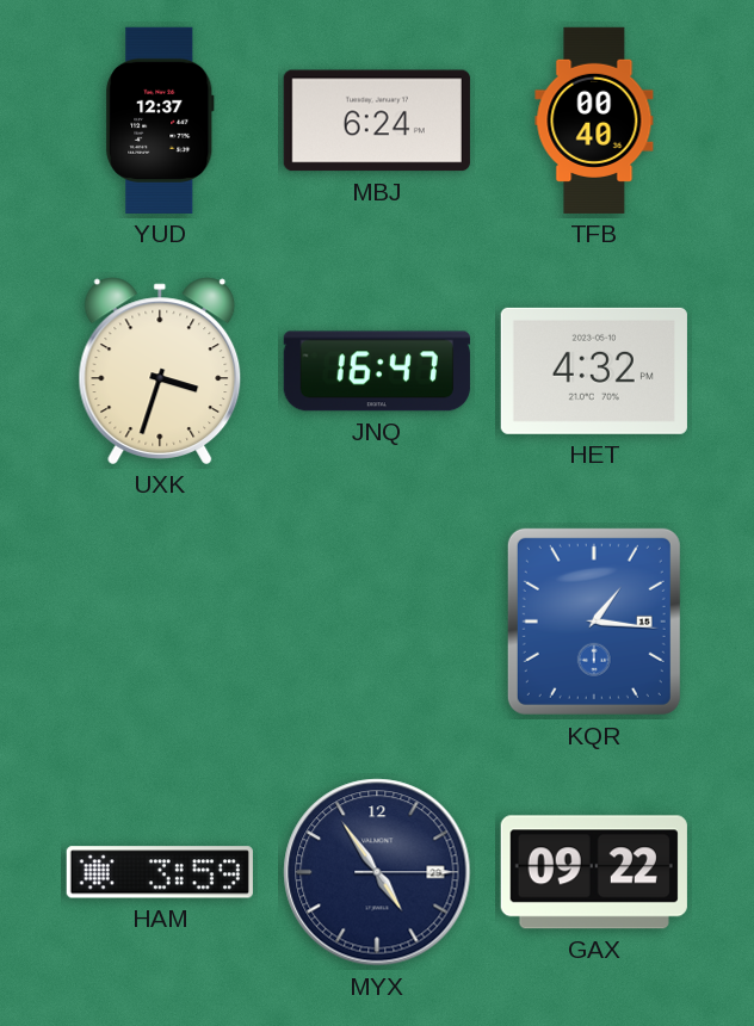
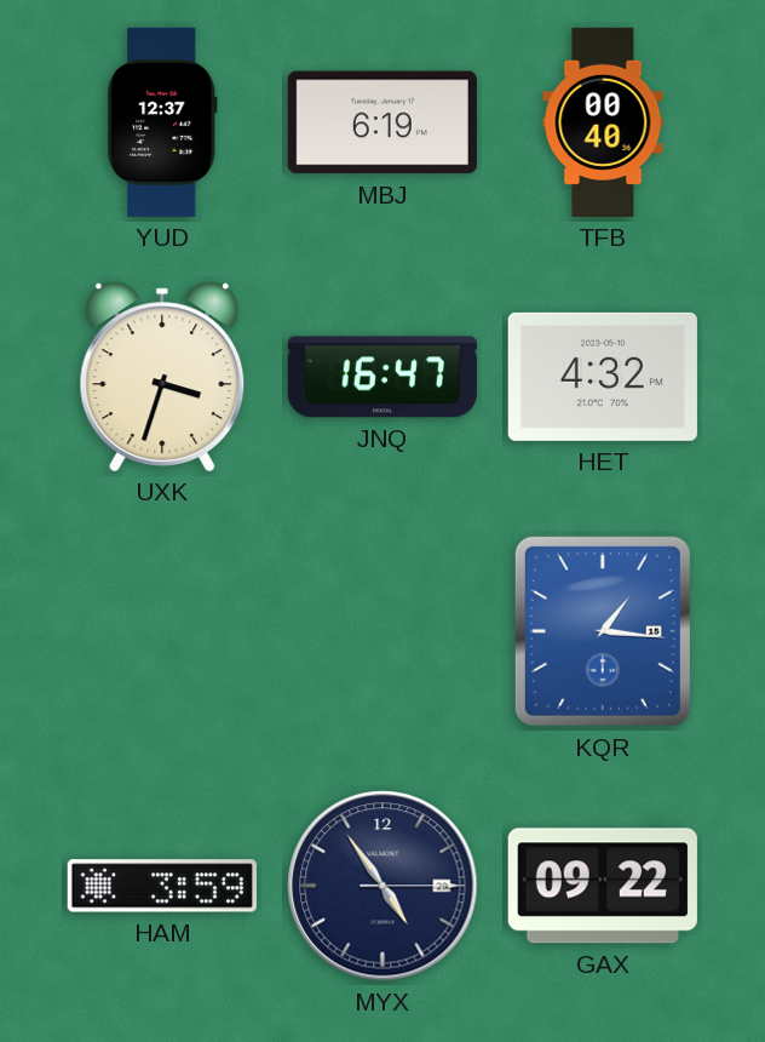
MBJ: 6:24 -> 6:19 (382, 122)
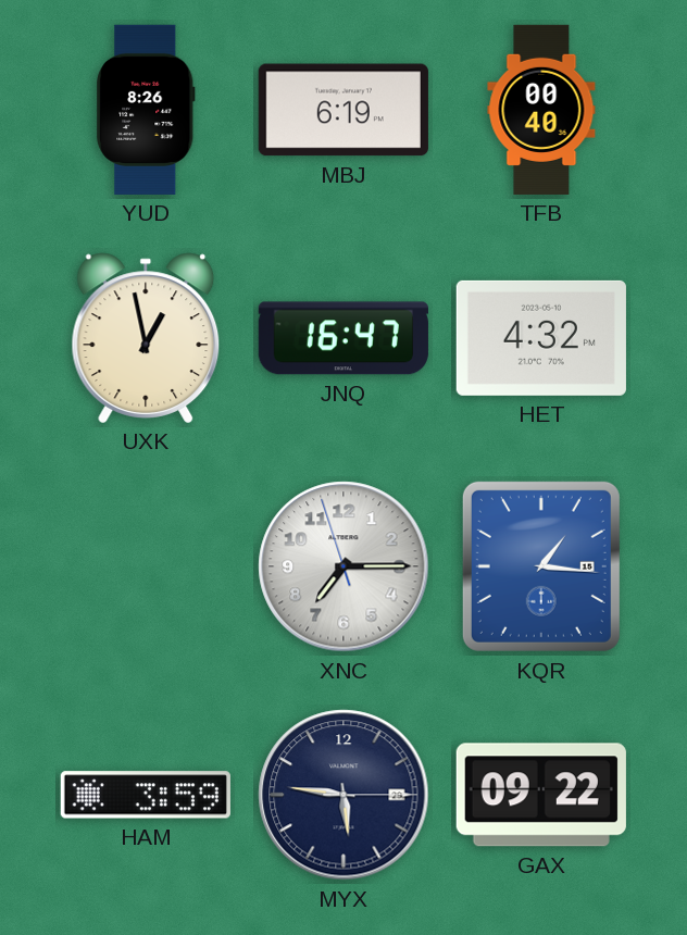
YUD: 12:37 -> 8:26 (147, 110)
UXK: 3:33 -> 12:58 (146, 338)
XNC: none -> 7:14 (343, 566)
MYX: 4:54 -> 5:46 (343, 795)
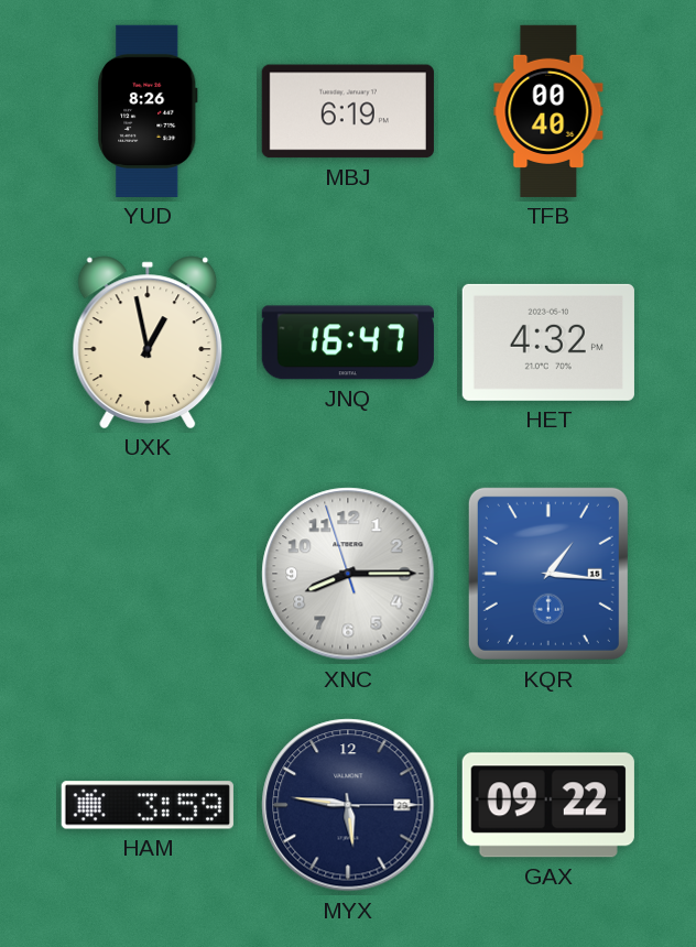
XNC: 7:14 -> 8:14 (348, 574)
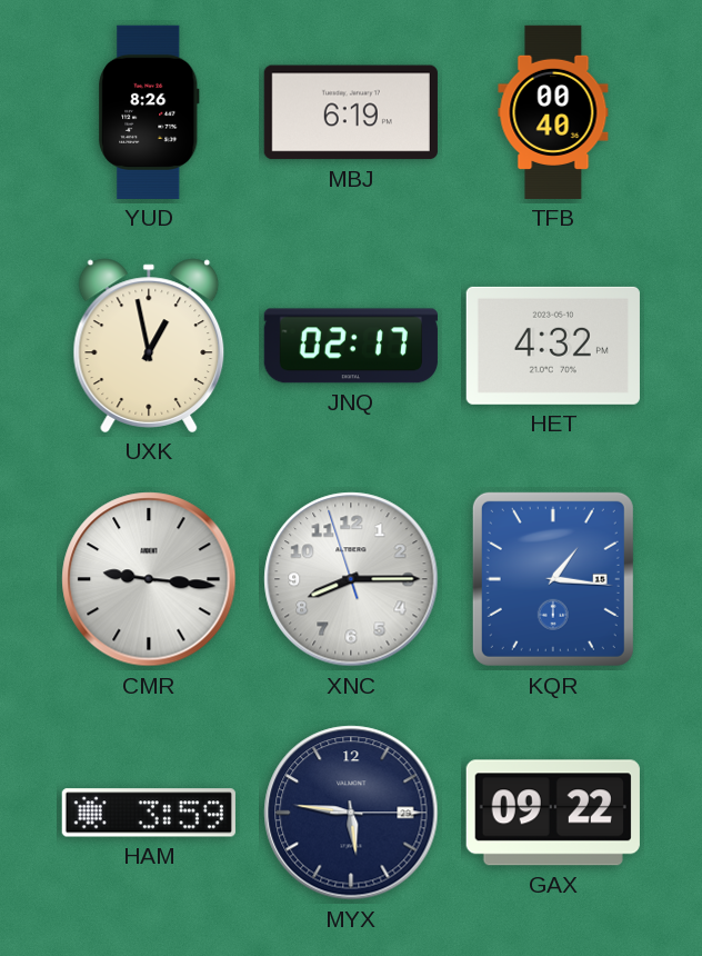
JNQ: 16:47 -> 02:17 (351, 346)
CMR: none -> 9:16 (149, 579)
